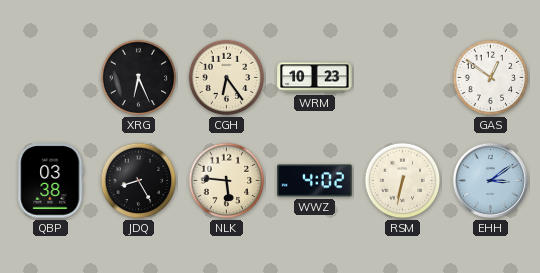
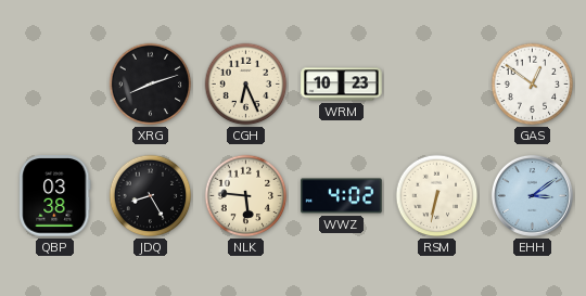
XRG: 6:26 -> 8:12 (151, 85)
CGH: 6:24 -> 6:26 (246, 85)
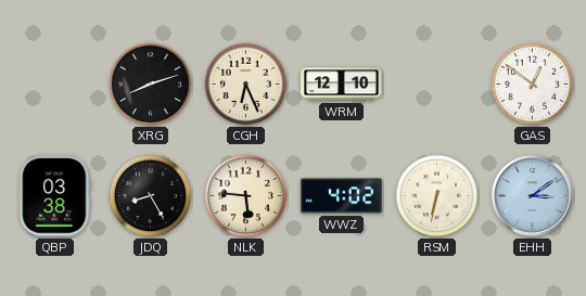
WRM: 10:23 -> 12:10 (342, 85)
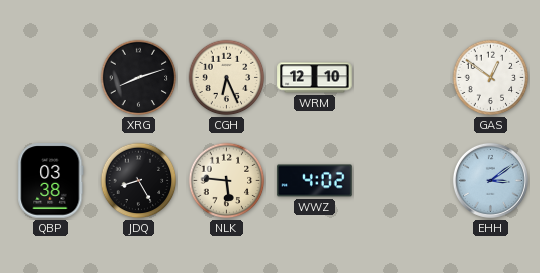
RSM: 6:32 -> none (437, 196)
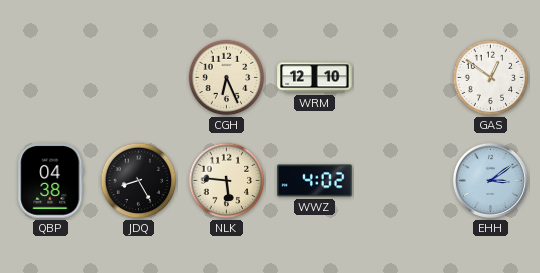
XRG: 8:12 -> none (139, 78)
QBP: 03:38 -> 04:38 (51, 181)
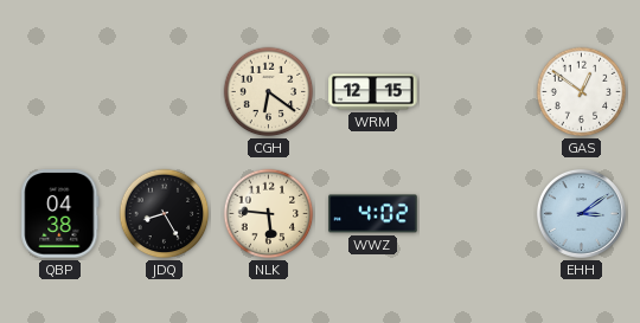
CGH: 6:26 -> 6:21 (269, 92)
WRM: 12:10 -> 12:15 (373, 92)
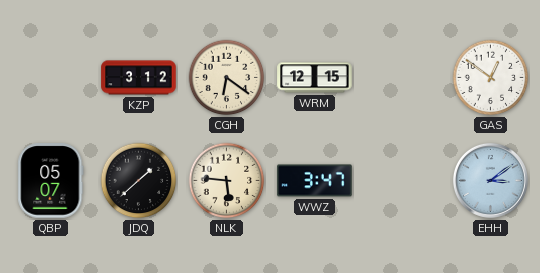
KZP: none -> 3:12 (139, 78)
QBP: 04:38 -> 05:07 (51, 181)
JDQ: 8:25 -> 1:38 (139, 181)
WWZ: 4:02 -> 3:47 (315, 181)
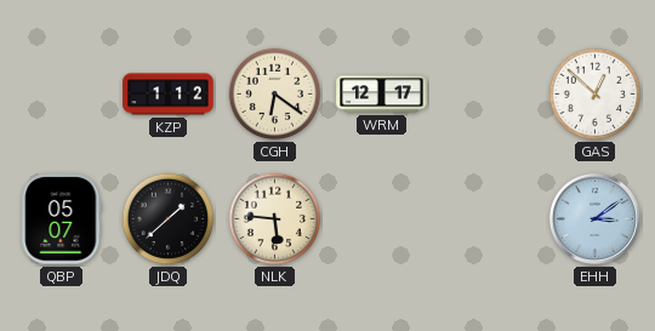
KZP: 3:12 -> 1:12 (169, 95)
WRM: 12:15 -> 12:17 (382, 95)
GAS: 12:51 -> 12:52 (596, 95)
WWZ: 3:47 -> none (315, 181)
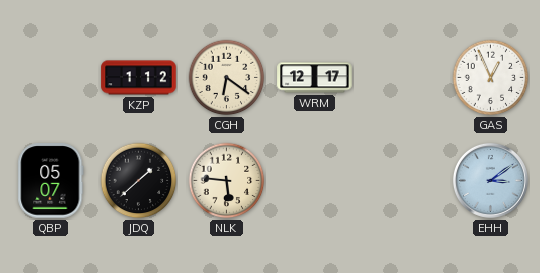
GAS: 12:52 -> 12:56 (491, 78)
